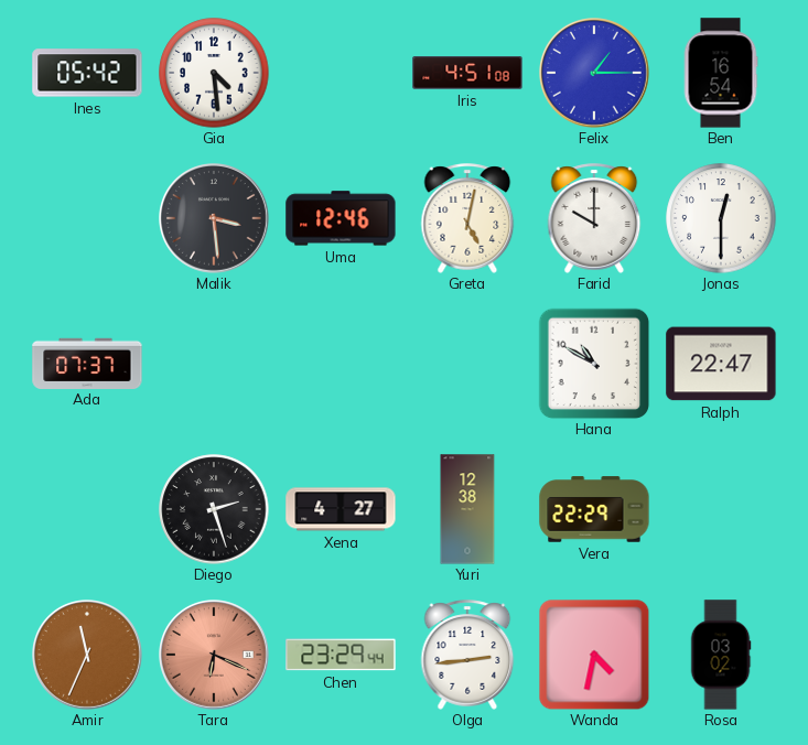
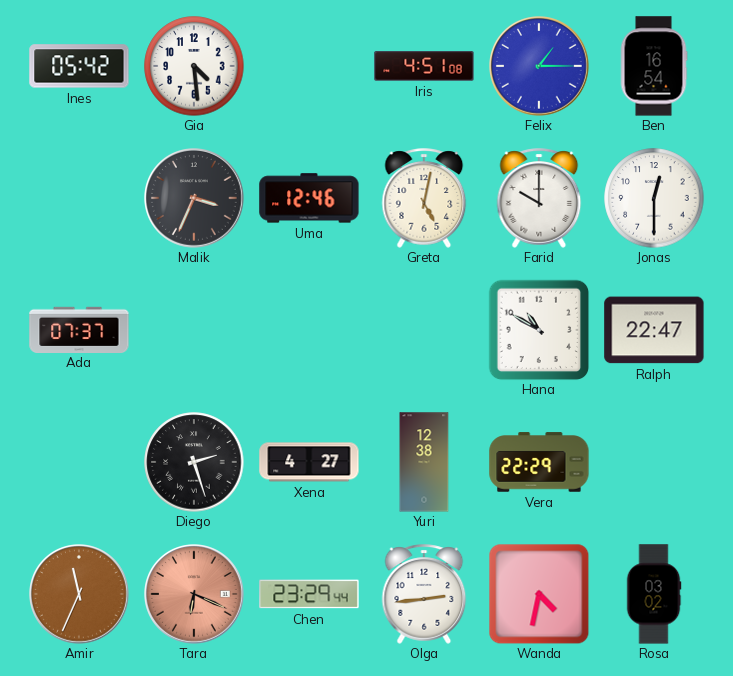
Malik: 3:29 -> 3:34 (195, 199)
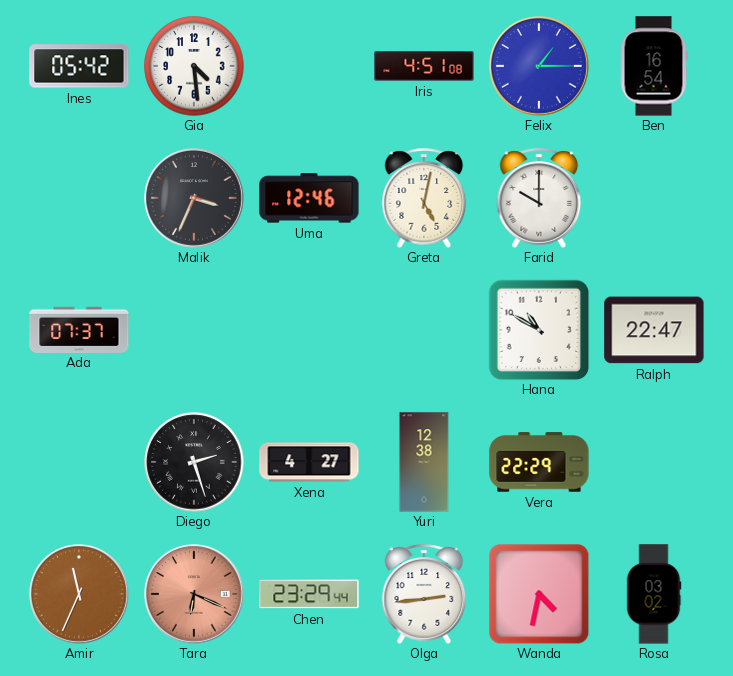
Jonas: 12:30 -> none (654, 198)
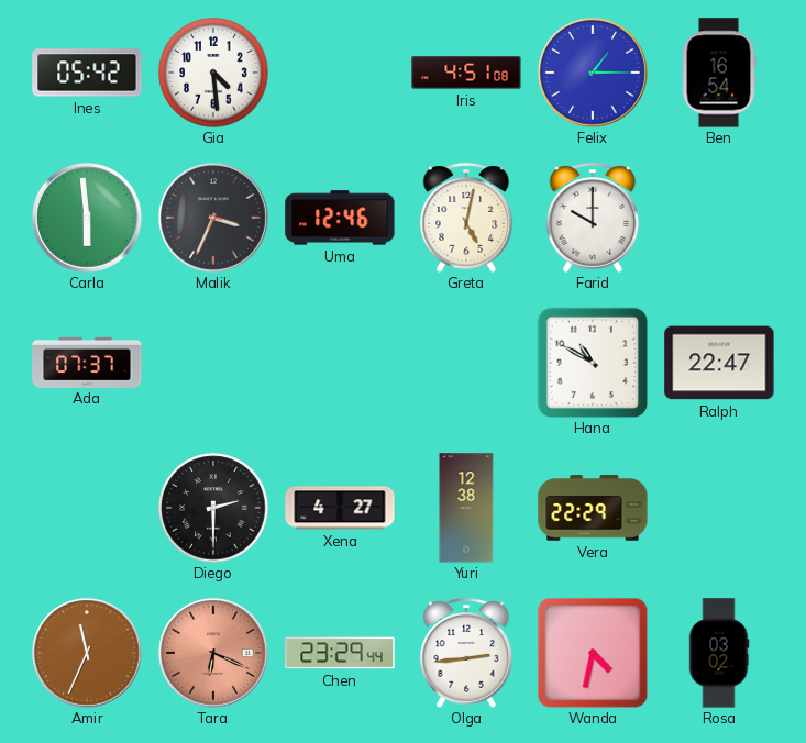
Carla: none -> 5:59 (88, 219)
Diego: 2:27 -> 2:30 (213, 508)
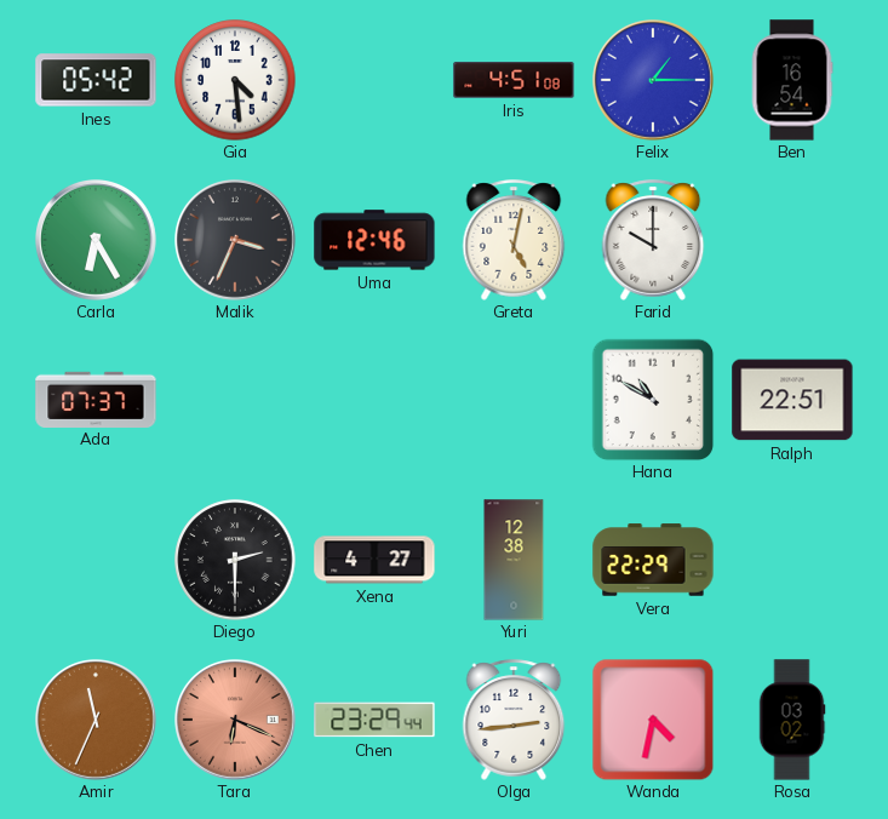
Carla: 5:59 -> 6:25 (97, 241)
Ralph: 22:47 -> 22:51 (792, 400)
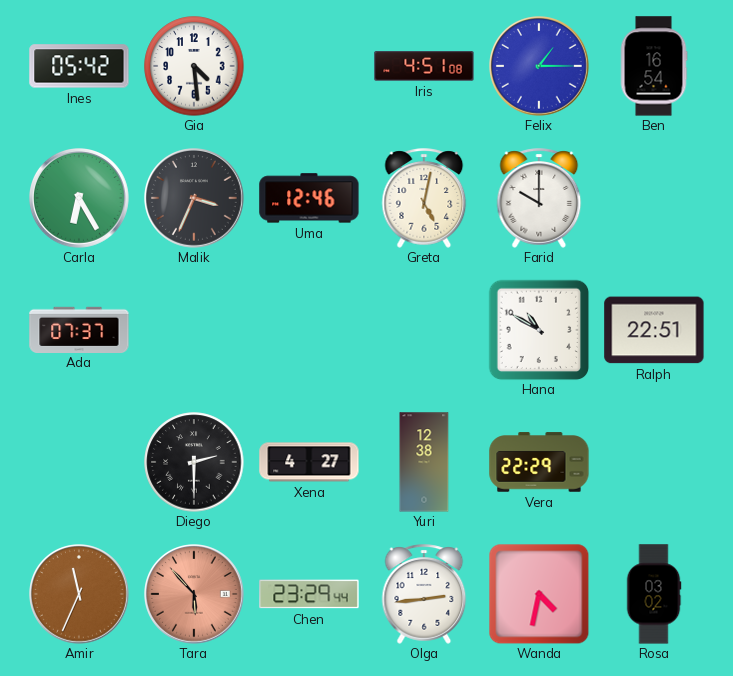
Tara: 6:19 -> 5:53 (195, 595)
